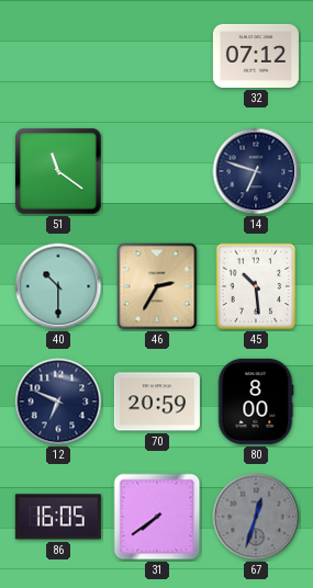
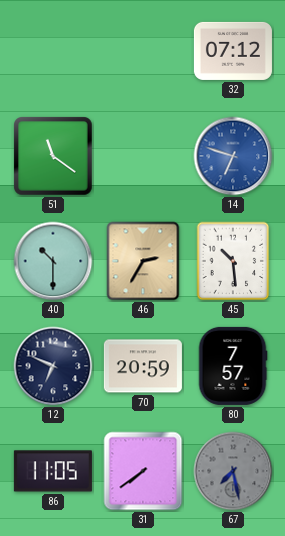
14 dial: navy -> blue (233, 156)
80: 8:00 -> 7:57 (233, 366)
86: 16:05 -> 11:05 (53, 471)
67: 12:33 -> 7:28 (233, 471)
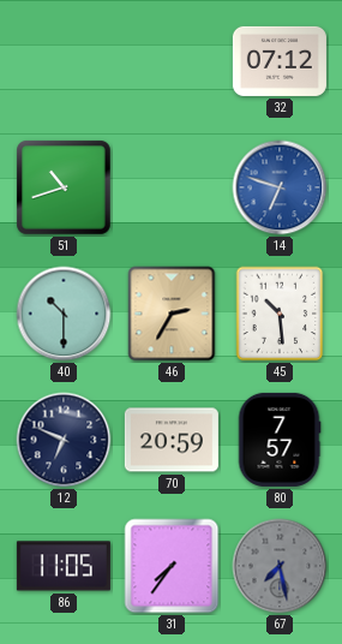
51: 11:21 -> 10:42 (64, 187)
31: 7:39 -> 7:36 (172, 566)
